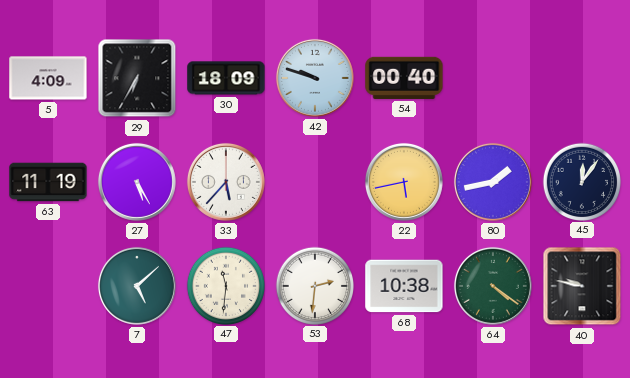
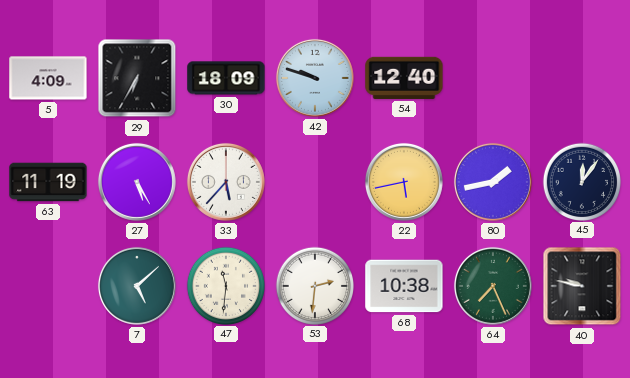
54: 00:40 -> 12:40 (404, 78)
64: 4:21 -> 7:26 (493, 286)
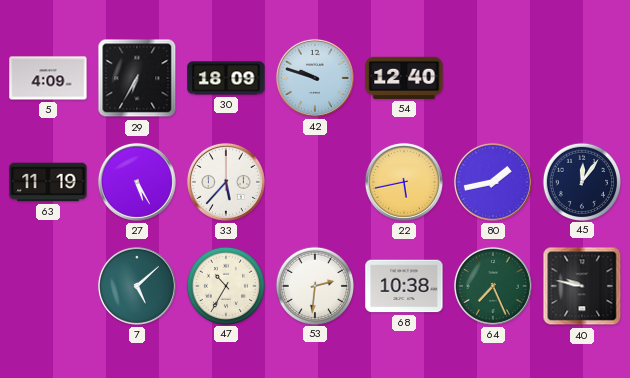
47: 11:31 -> 10:35 (225, 285)
